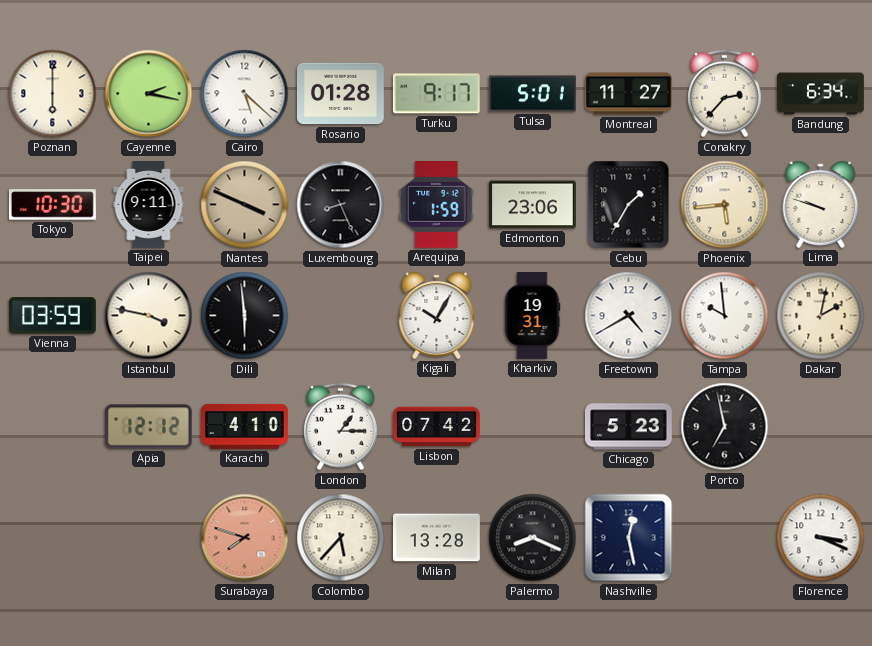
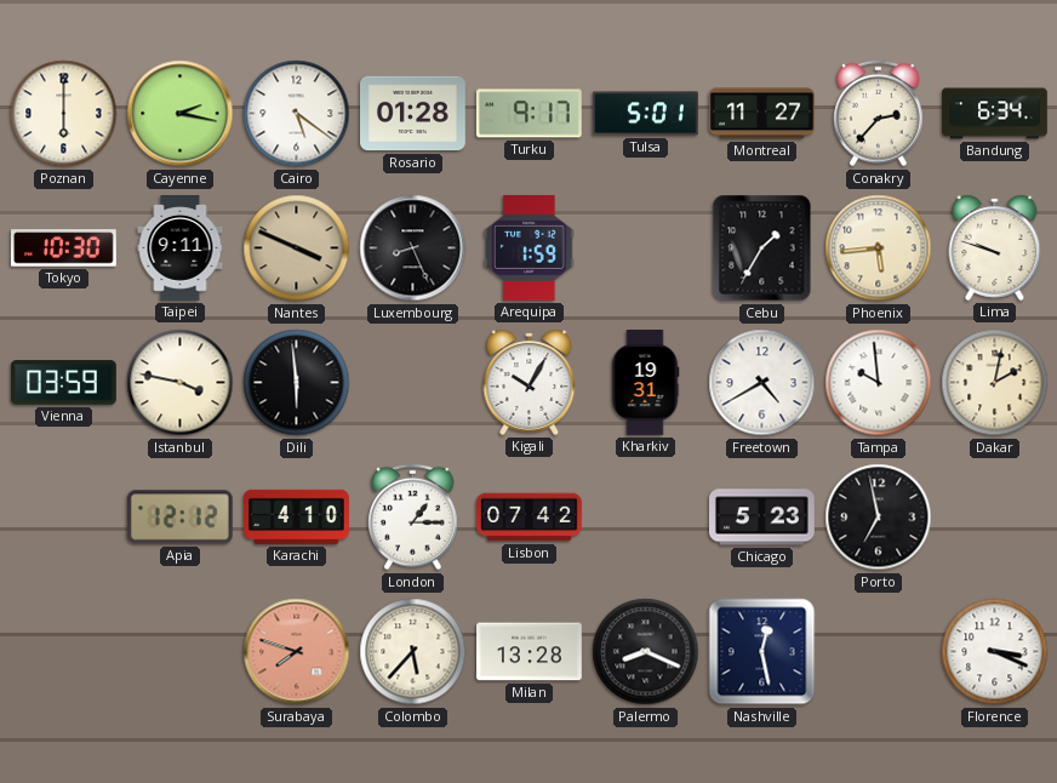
Cairo: 5:22 -> 5:21 (297, 114)
Edmonton: 23:06 -> none (533, 205)
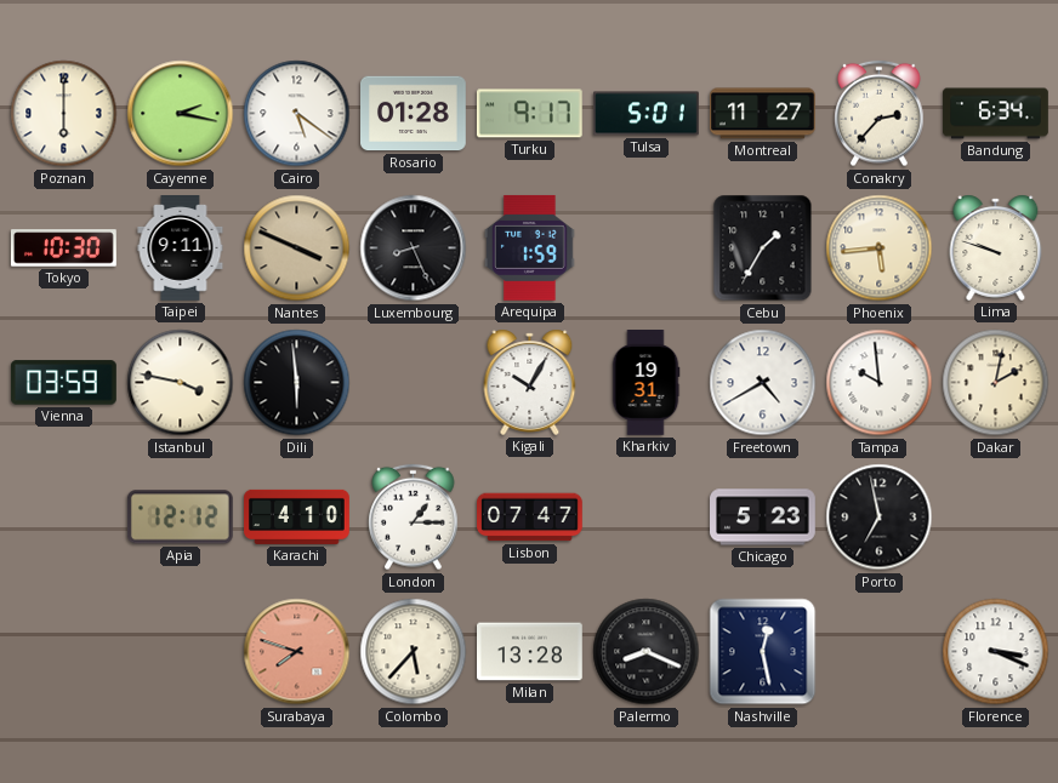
Lisbon: 07:42 -> 07:47 (530, 518)
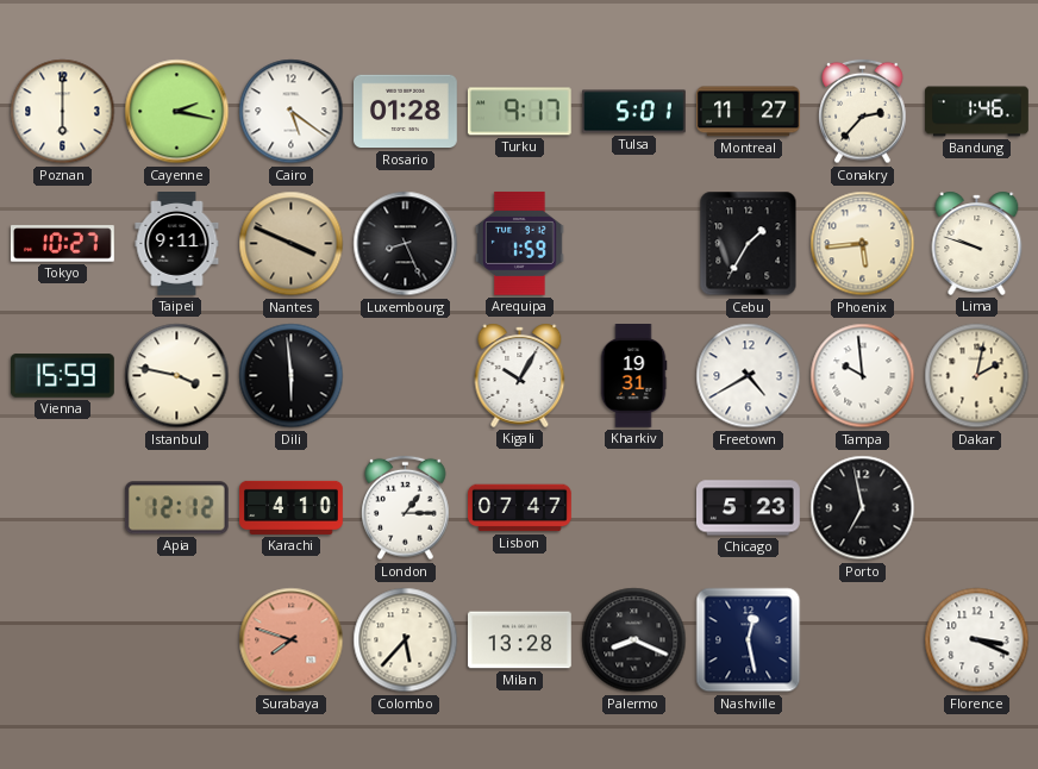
Bandung: 6:34 -> 1:46 (977, 112)
Tokyo: 10:30 -> 10:27 (63, 244)
Vienna: 03:59 -> 15:59 (63, 376)
